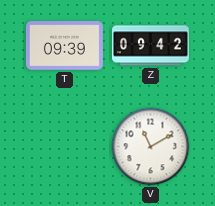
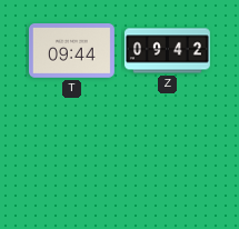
T: 09:39 -> 09:44 (71, 51)
V: 11:10 -> none (151, 147)
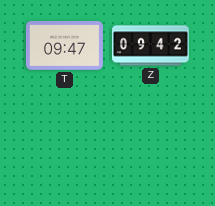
T: 09:44 -> 09:47 (64, 46)
